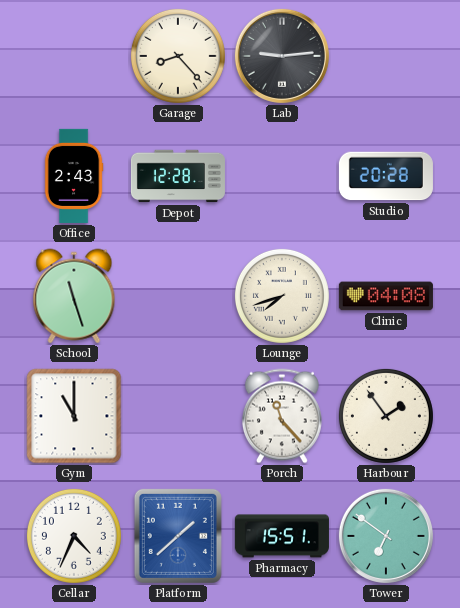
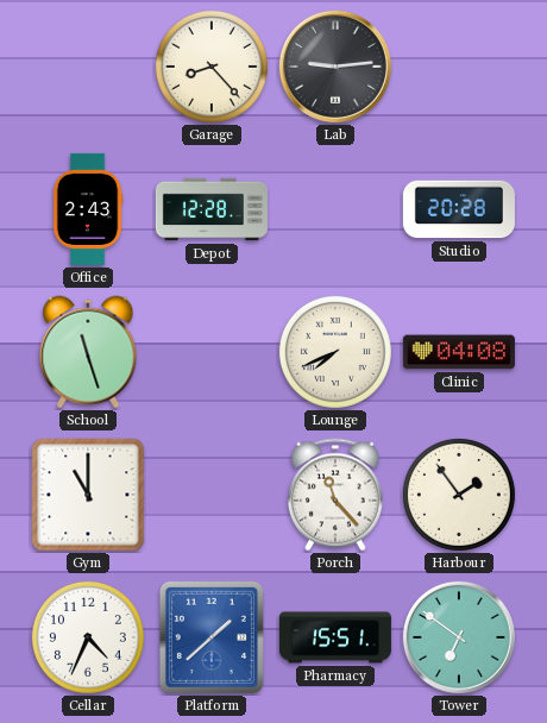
Lounge: 7:42 -> 7:41 (335, 352)
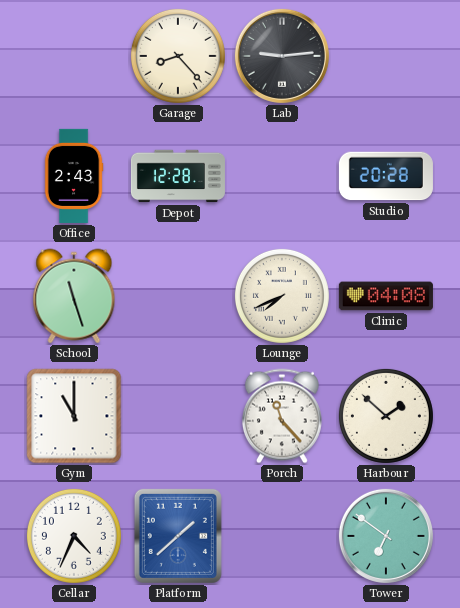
Harbour: 1:54 -> 1:52 (386, 416)
Pharmacy: 15:51 -> none (335, 637)
